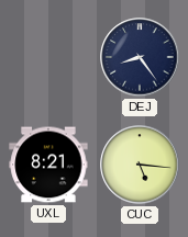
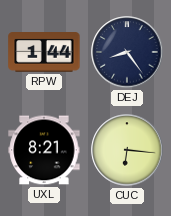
RPW: none -> 1:44 (44, 53)
CUC: 5:16 -> 6:16 (127, 150)
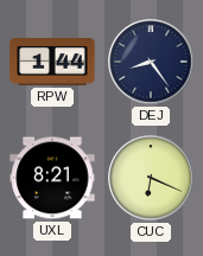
CUC: 6:16 -> 6:19 (151, 178)
